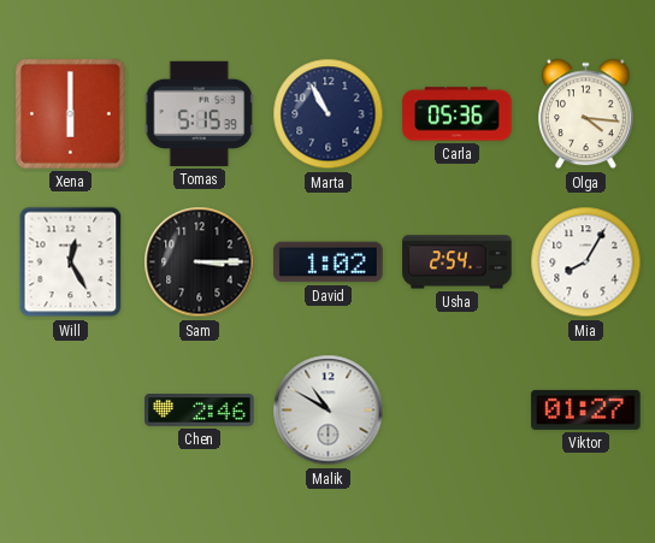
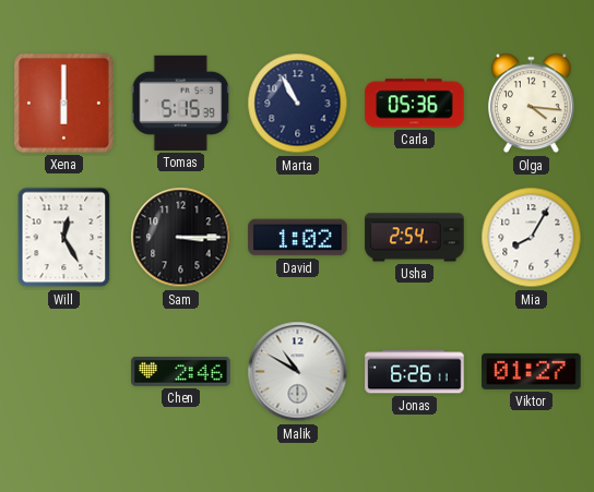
Jonas: none -> 6:26 (415, 372)
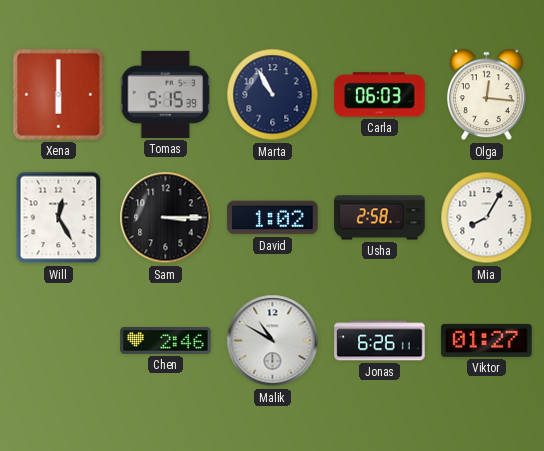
Carla: 05:36 -> 06:03 (380, 95)
Olga: 4:16 -> 12:16 (487, 95)
Usha: 2:54 -> 2:58 (380, 218)
